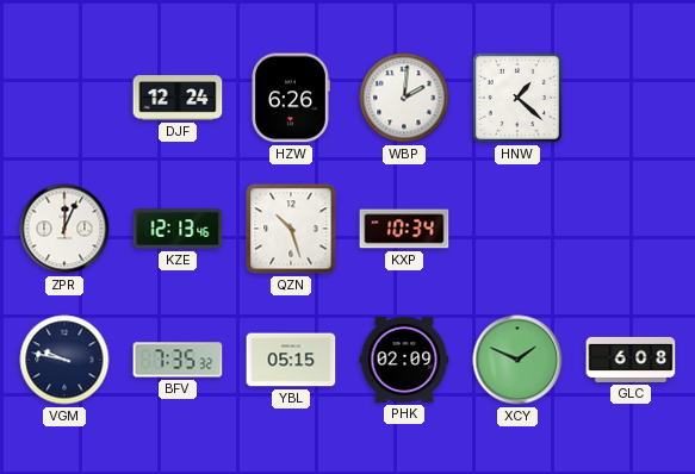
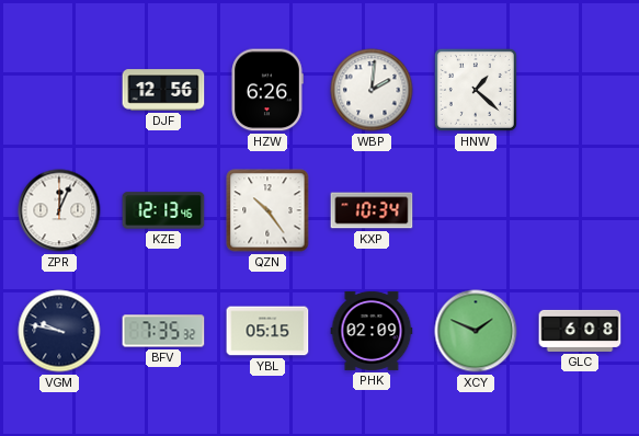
DJF: 12:24 -> 12:56 (163, 90)
QZN: 10:27 -> 10:24 (267, 210)
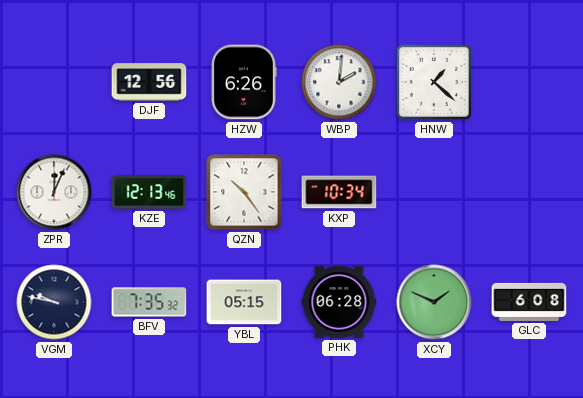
PHK: 02:09 -> 06:28 (339, 302)
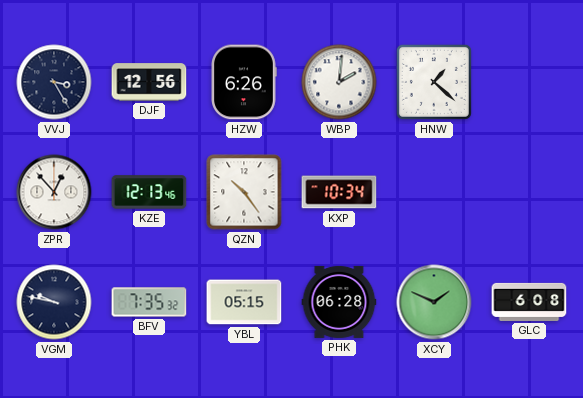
VVJ: none -> 3:25 (54, 82)
ZPR: 12:04 -> 12:53 (54, 192)
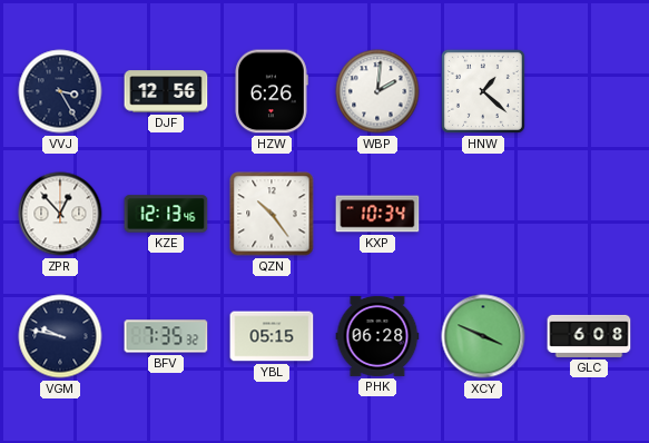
XCY: 1:49 -> 3:49 (483, 336)
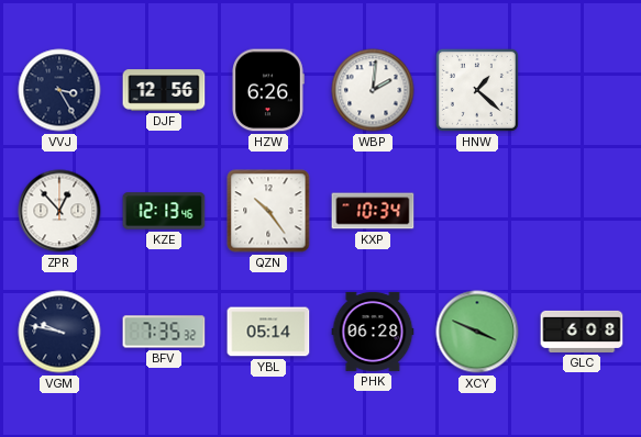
YBL: 05:15 -> 05:14 (268, 332)
